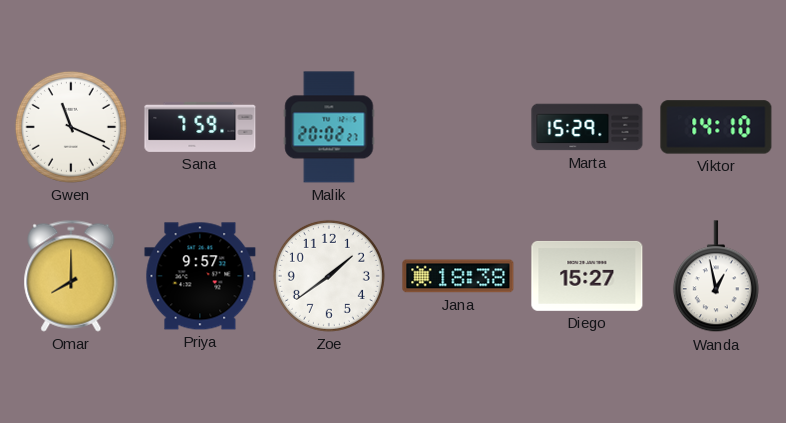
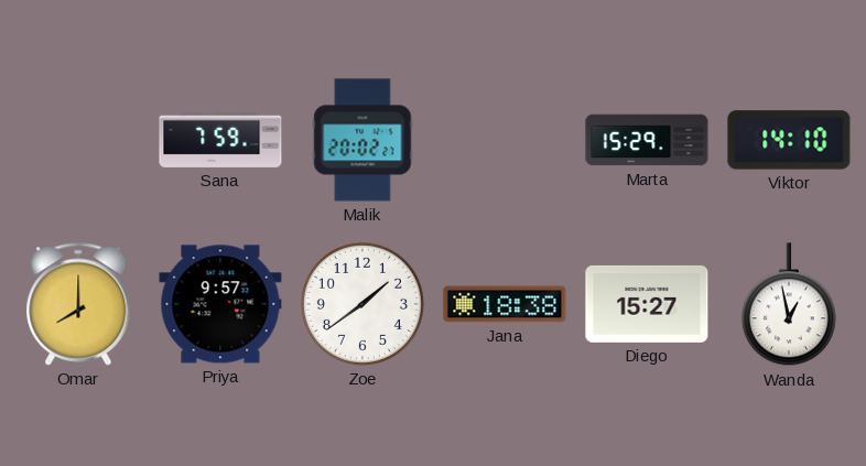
Gwen: 11:19 -> none (71, 127)
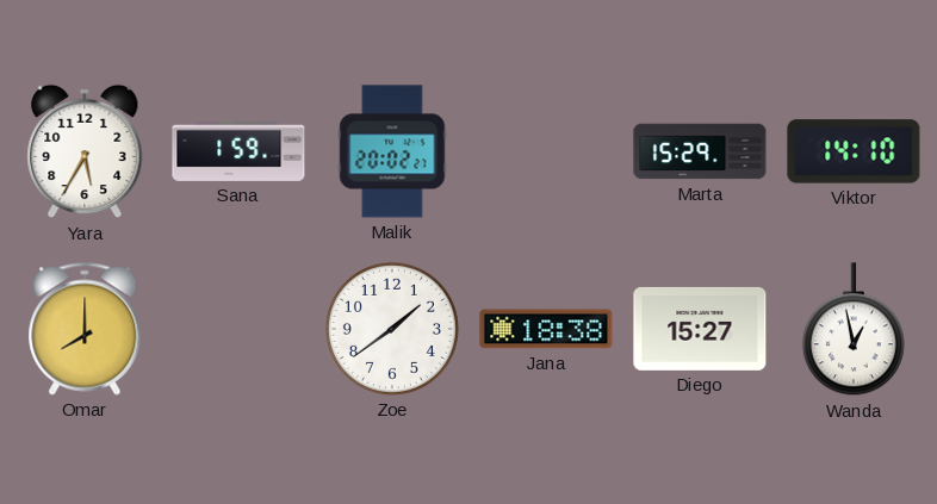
Yara: none -> 5:35 (85, 151)
Sana: 7:59 -> 1:59 (238, 151)
Priya: 9:57 -> none (220, 304)
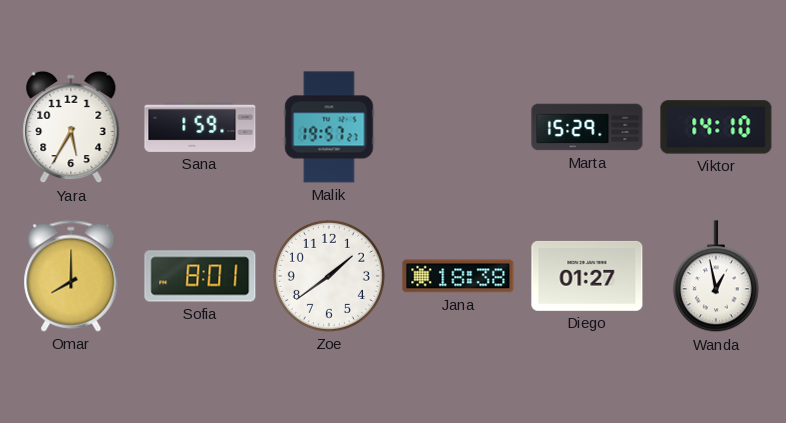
Malik: 20:02 -> 19:57 (329, 127)
Sofia: none -> 8:01 (200, 276)
Diego: 15:27 -> 01:27 (587, 276)
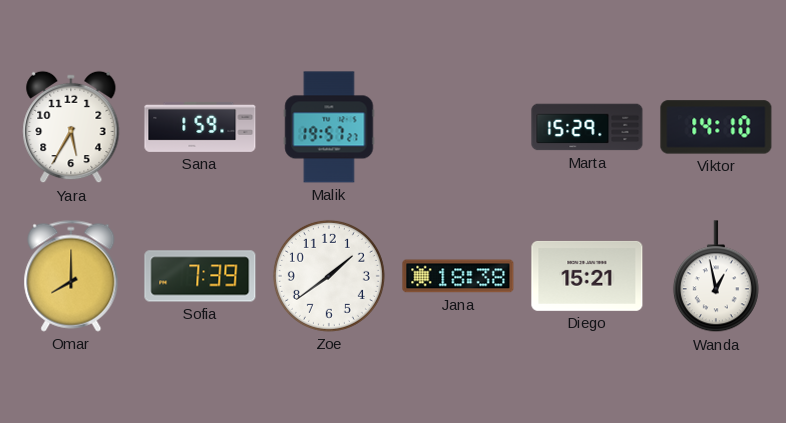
Sofia: 8:01 -> 7:39 (200, 276)
Diego: 01:27 -> 15:21 (587, 276)
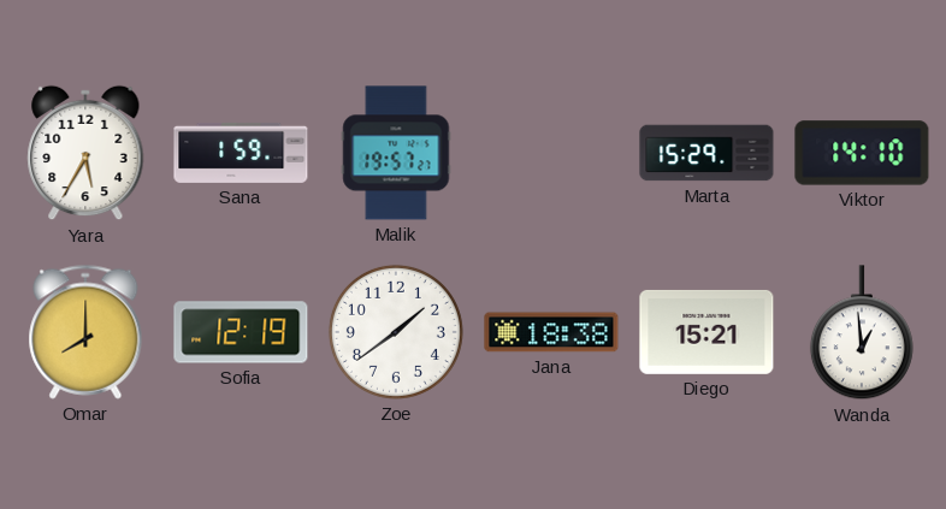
Sofia: 7:39 -> 12:19 (241, 332)
Wanda: 12:58 -> 12:59 (862, 333)
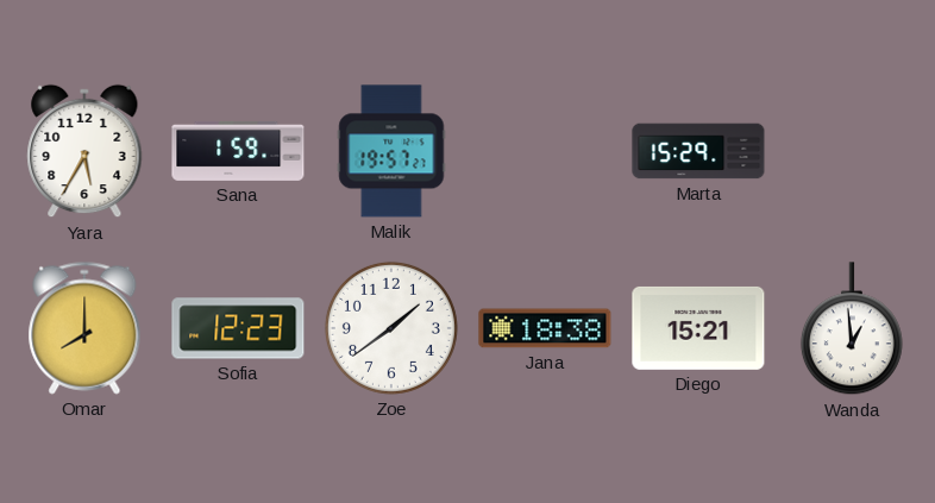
Viktor: 14:10 -> none (862, 153)
Sofia: 12:19 -> 12:23 (238, 328)
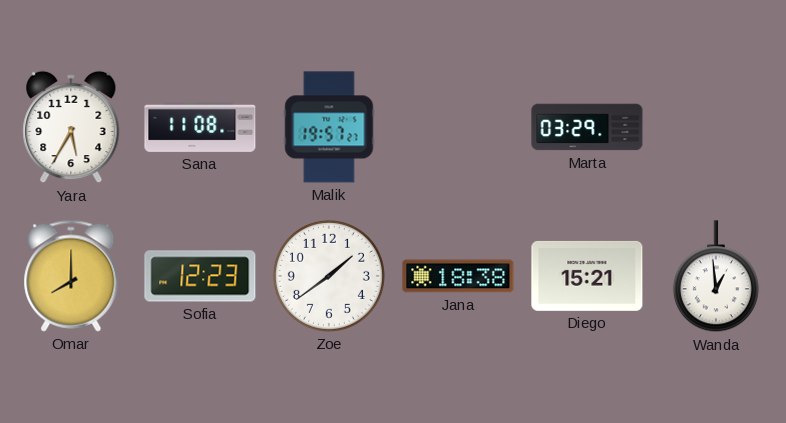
Sana: 1:59 -> 11:08 (200, 127)
Marta: 15:29 -> 03:29 (587, 127)
